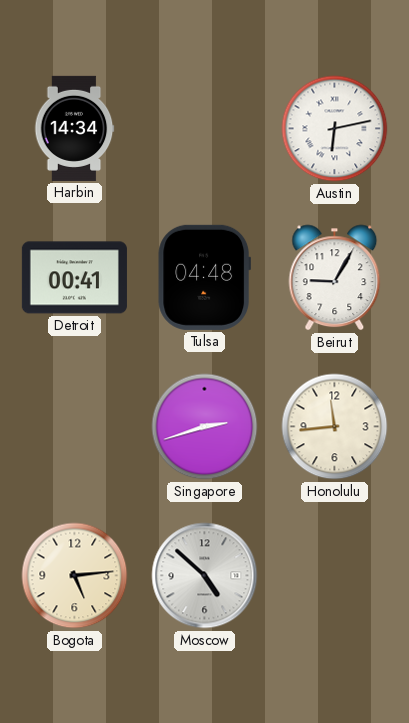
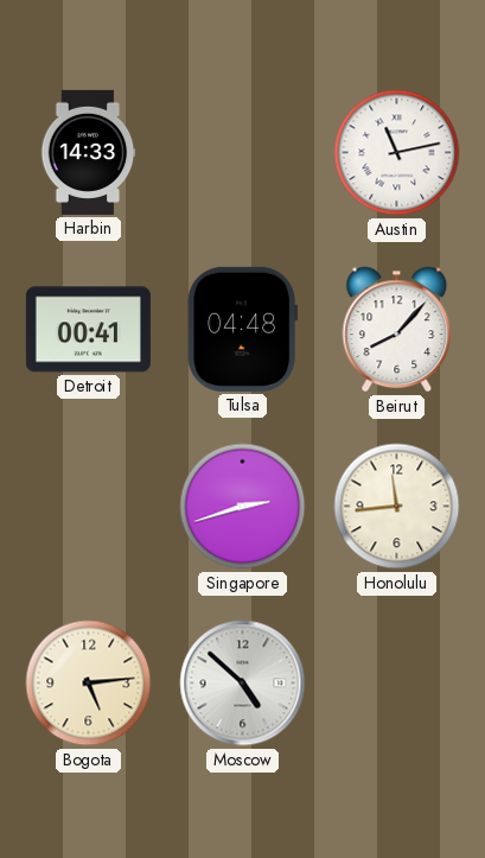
Harbin: 14:34 -> 14:33 (88, 152)
Austin: 6:13 -> 11:13 (397, 153)
Beirut: 9:05 -> 8:07 (397, 330)
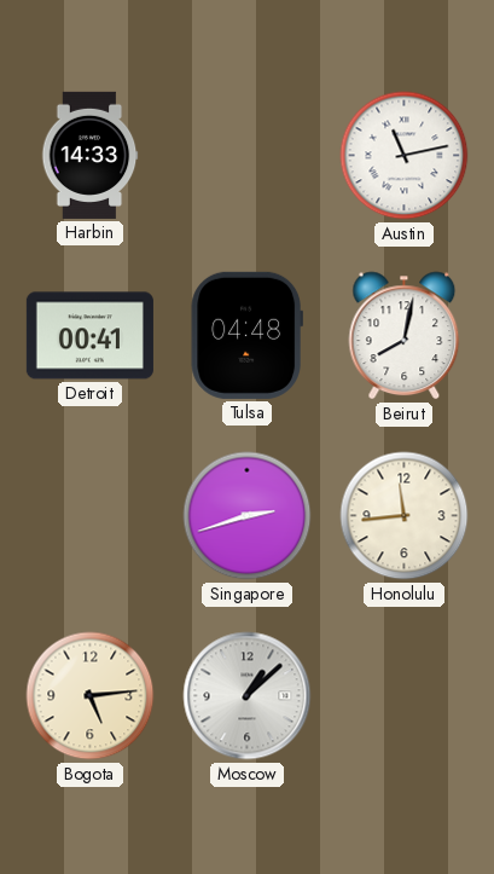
Beirut: 8:07 -> 8:02 (405, 336)
Moscow: 4:52 -> 1:08 (248, 696)
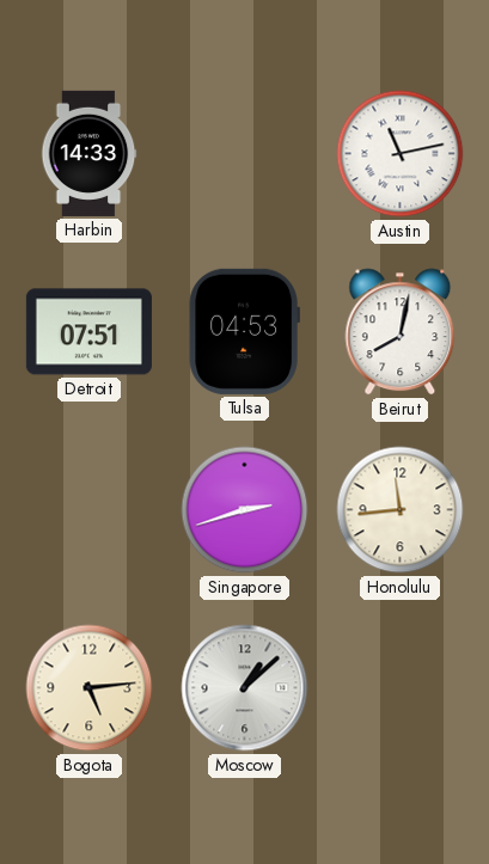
Detroit: 00:41 -> 07:51 (88, 332)
Tulsa: 04:48 -> 04:53 (244, 331)
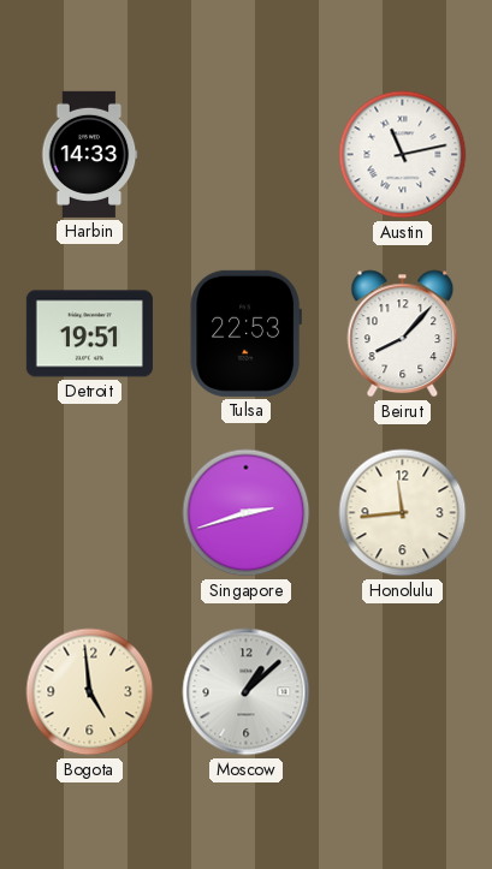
Detroit: 07:51 -> 19:51 (89, 334)
Tulsa: 04:53 -> 22:53 (245, 333)
Beirut: 8:02 -> 8:07 (403, 334)
Bogota: 5:14 -> 4:59 (90, 692)
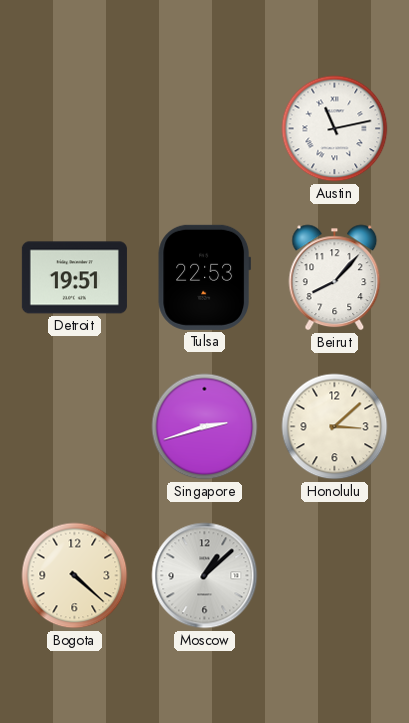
Harbin: 14:33 -> none (89, 154)
Honolulu: 11:44 -> 3:08 (335, 427)
Bogota: 4:59 -> 4:22 (75, 576)
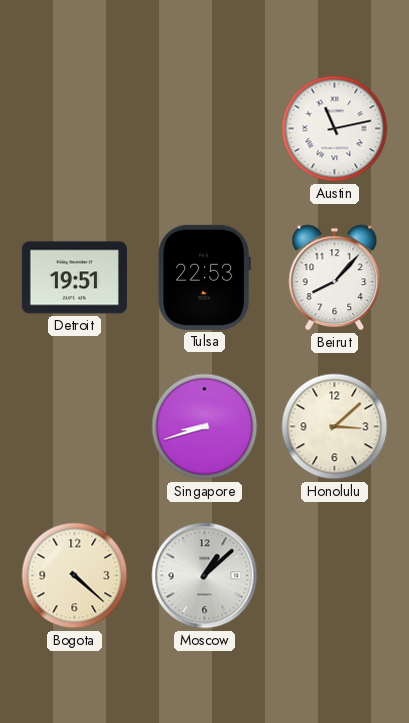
Singapore: 2:42 -> 8:42 (205, 427)
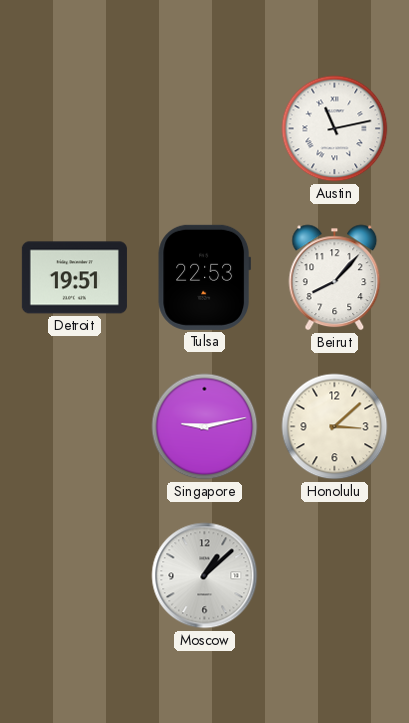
Singapore: 8:42 -> 9:13 (205, 427)
Bogota: 4:22 -> none (75, 576)
